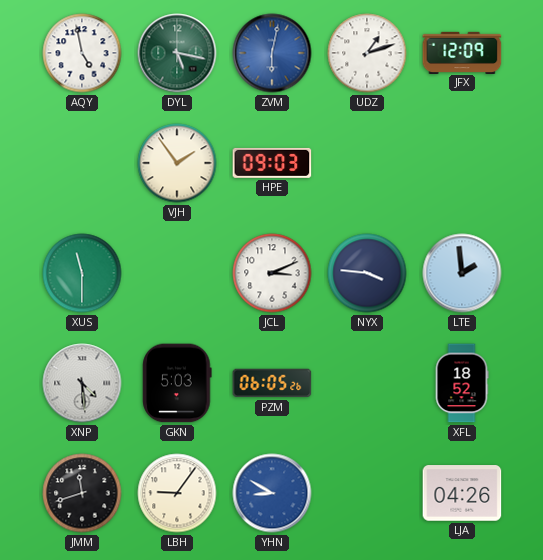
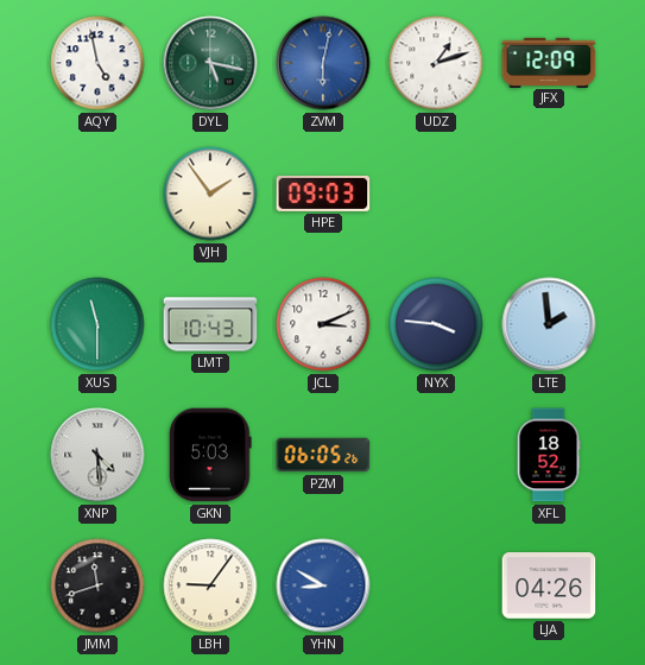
LMT: none -> 10:43 (210, 324)
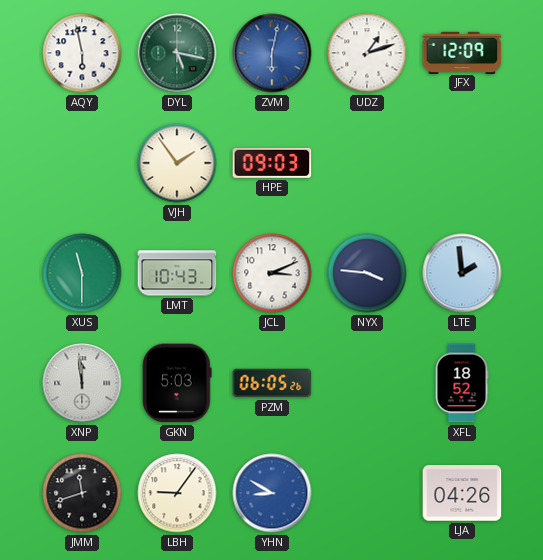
AQY: 4:58 -> 5:58 (82, 53)
XNP: 4:29 -> 11:59 (82, 383)
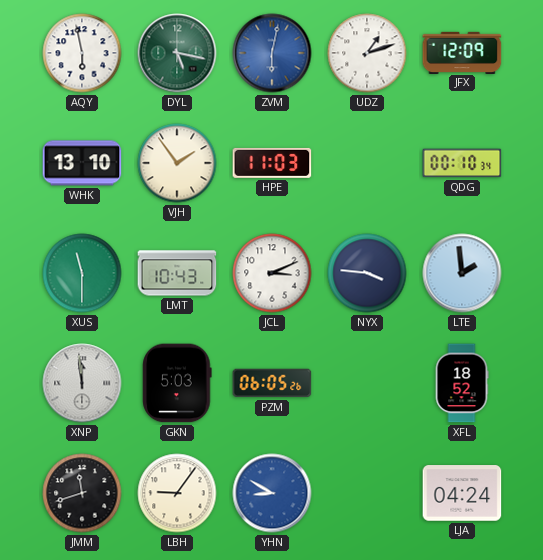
WHK: none -> 13:10 (82, 163)
HPE: 09:03 -> 11:03 (272, 163)
QDG: none -> 00:10 (462, 163)
LJA: 04:26 -> 04:24 (462, 493)
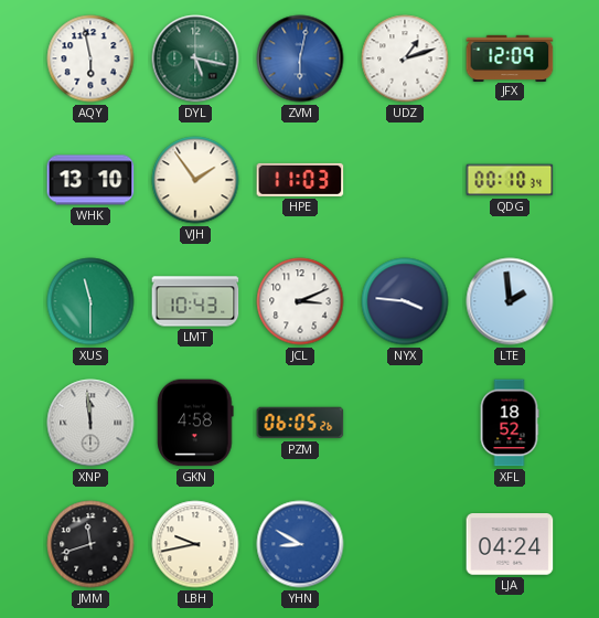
GKN: 5:03 -> 4:58 (195, 423)
LBH: 9:06 -> 9:43 (195, 544)
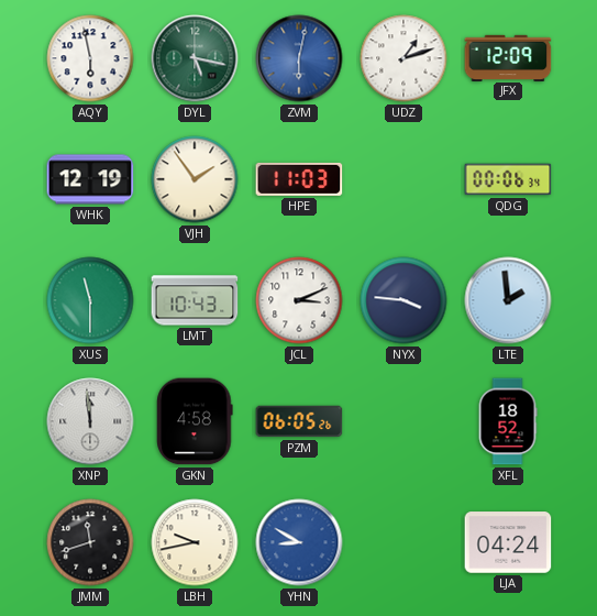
WHK: 13:10 -> 12:19 (90, 179)
QDG: 00:10 -> 00:06 (508, 179)
